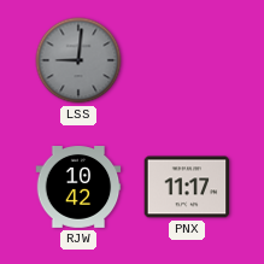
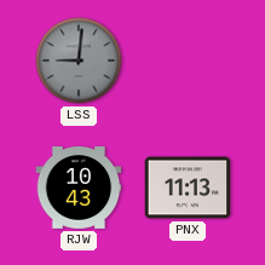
RJW: 10:42 -> 10:43 (79, 189)
PNX: 11:17 -> 11:13 (188, 188)
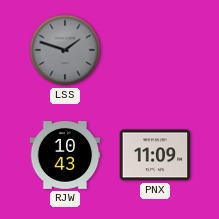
LSS: 9:01 -> 1:48 (65, 50)
PNX: 11:13 -> 11:09 (155, 155)
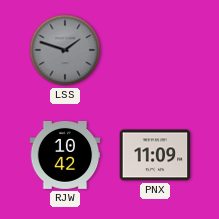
RJW: 10:43 -> 10:42 (65, 156)
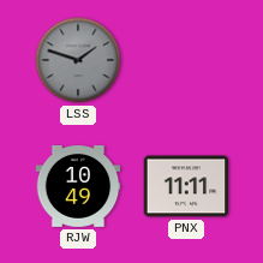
RJW: 10:42 -> 10:49 (78, 187)
PNX: 11:09 -> 11:11 (186, 186)
